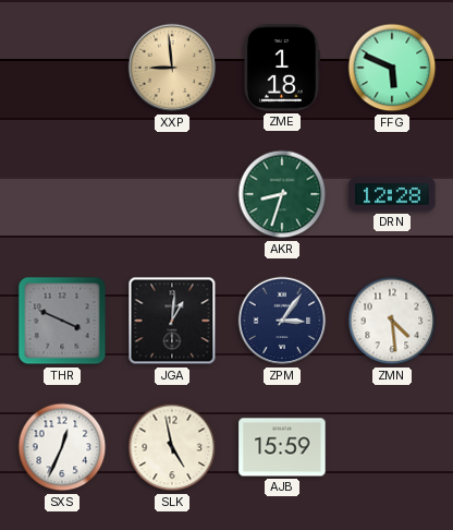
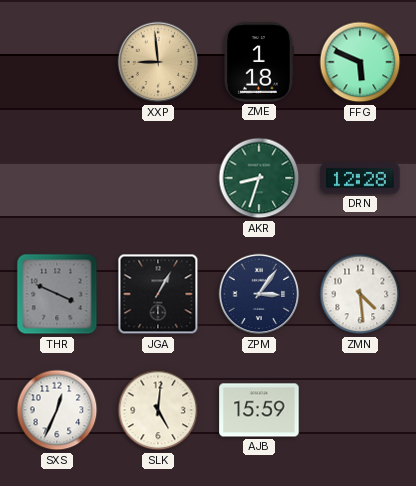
JGA: 1:01 -> 1:05 (158, 294)
SLK: 4:58 -> 5:01 (158, 410)
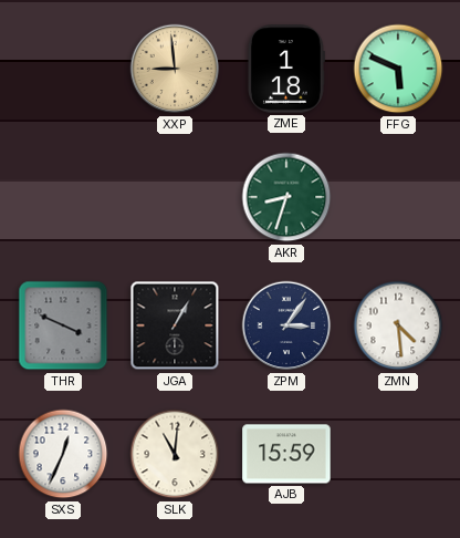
DRN: 12:28 -> none (360, 178)
SLK: 5:01 -> 11:01 (175, 454)
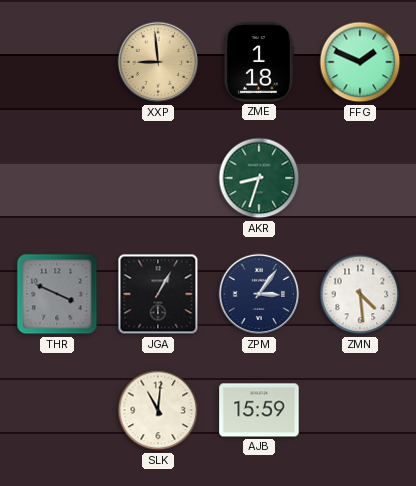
FFG: 5:49 -> 1:49 (360, 62)
SXS: 12:34 -> none (63, 454)
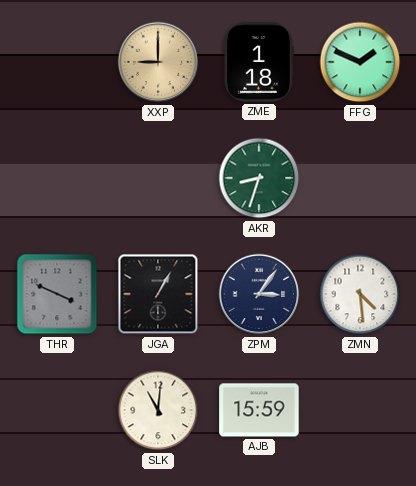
XXP: 8:59 -> 9:00 (158, 62)
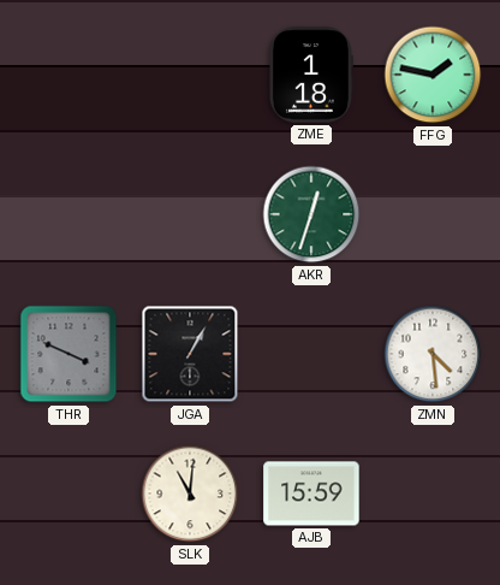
XXP: 9:00 -> none (158, 62)
FFG: 1:49 -> 1:47 (433, 75)
AKR: 8:33 -> 12:33 (311, 214)
ZPM: 3:06 -> none (259, 294)
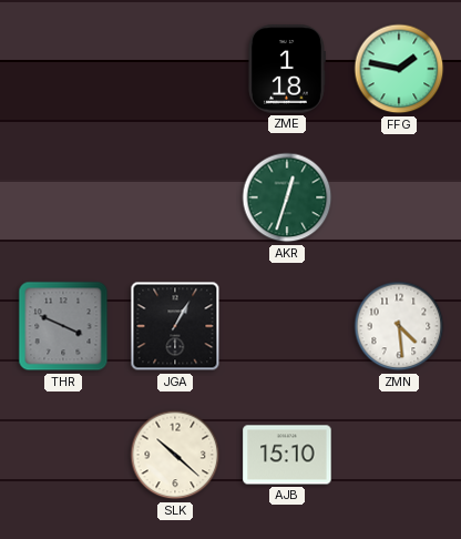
SLK: 11:01 -> 10:22 (175, 455)
AJB: 15:59 -> 15:10 (287, 455)
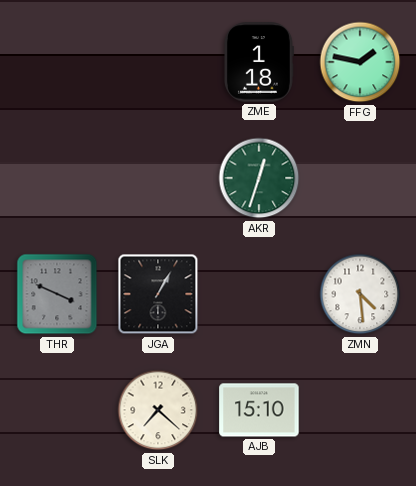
SLK: 10:22 -> 7:22 (158, 410)
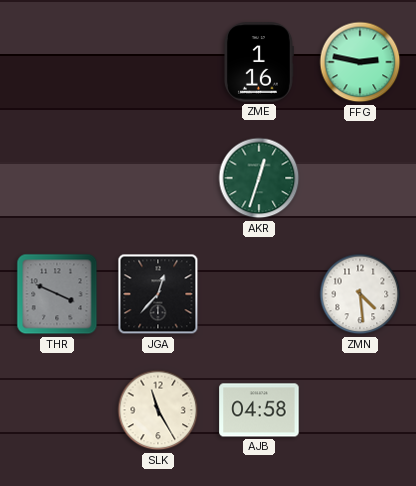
ZME: 1:18 -> 1:16 (259, 62)
FFG: 1:47 -> 2:47 (360, 62)
JGA: 1:05 -> 12:37 (158, 294)
SLK: 7:22 -> 11:25 (158, 410)
AJB: 15:10 -> 04:58 (259, 410)
